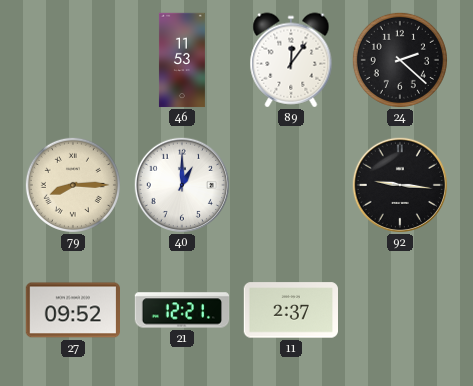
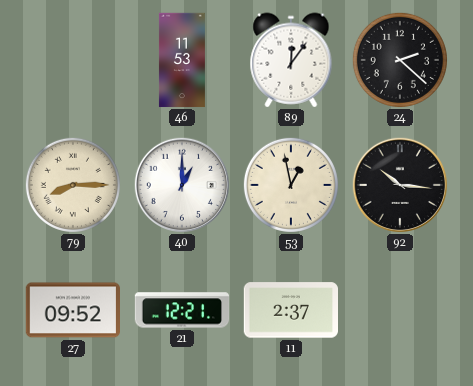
53: none -> 12:58 (291, 185)
92: 9:16 -> 10:16 (399, 184)
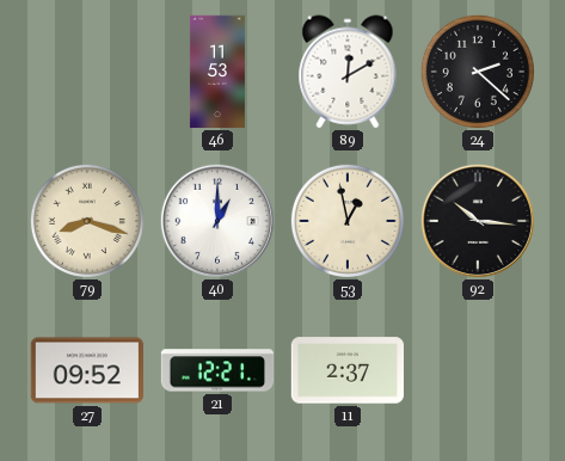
89: 12:06 -> 12:10 (348, 72)
79: 8:15 -> 8:18 (87, 221)
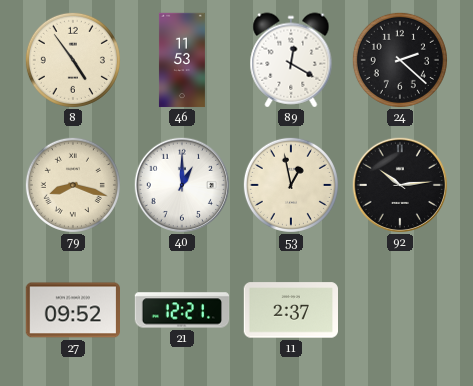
8: none -> 4:54 (73, 60)
89: 12:10 -> 12:20 (291, 60)
92: 10:16 -> 10:14 (399, 184)
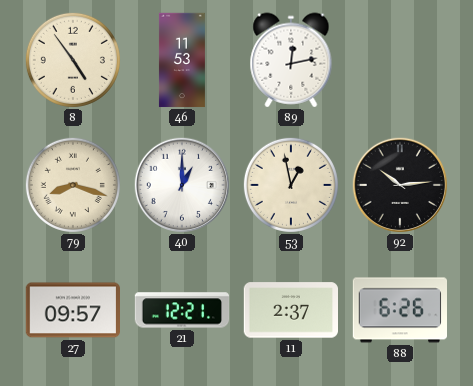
89: 12:20 -> 12:13 (291, 60)
24: 2:22 -> none (400, 60)
27: 09:52 -> 09:57 (72, 310)
88: none -> 6:26 (399, 310)
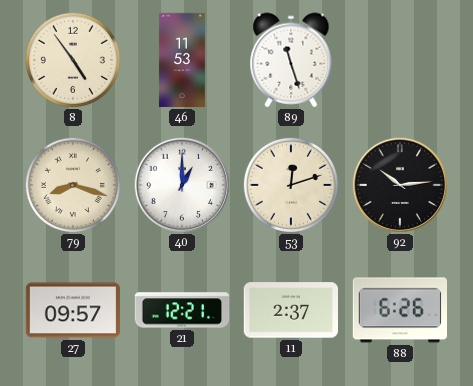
89: 12:13 -> 11:27 (291, 60)
53: 12:58 -> 12:12 (291, 185)
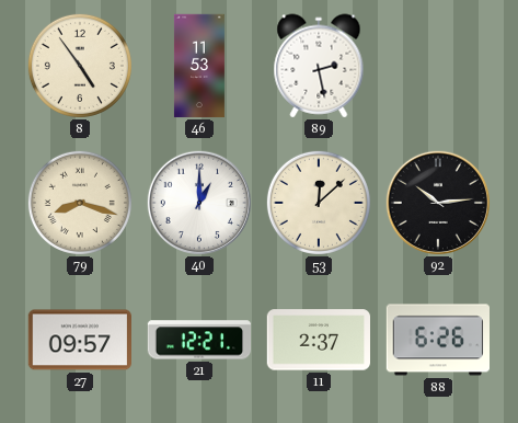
89: 11:27 -> 2:28 (319, 66)
53: 12:12 -> 12:08 (319, 203)
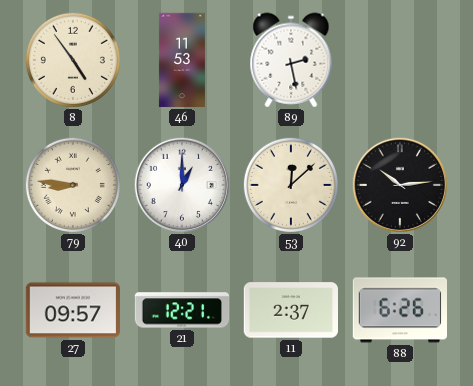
79: 8:18 -> 8:46 (73, 185)
